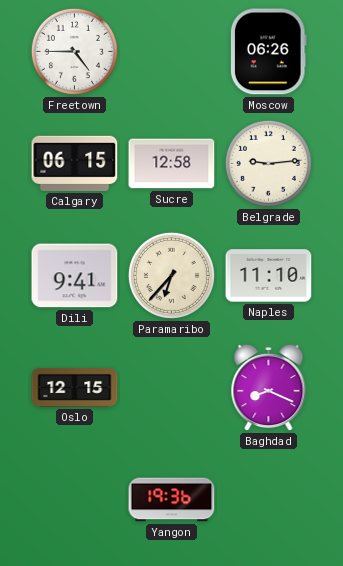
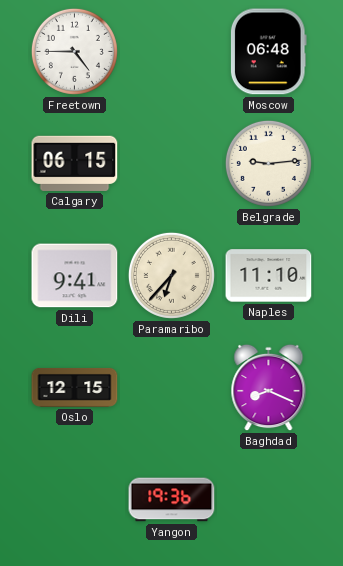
Moscow: 06:26 -> 06:48 (268, 52)
Sucre: 12:58 -> none (172, 164)
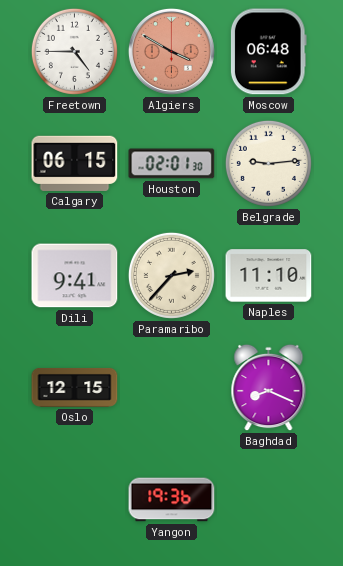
Algiers: none -> 3:50 (171, 51)
Houston: none -> 02:01 (172, 164)
Paramaribo: 6:37 -> 2:37 (171, 275)
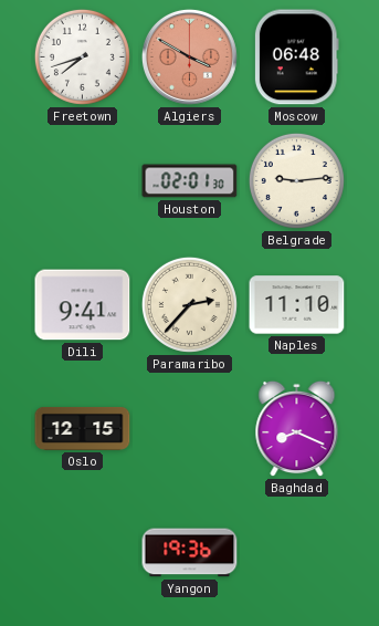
Freetown: 4:45 -> 7:42 (82, 56)
Calgary: 06:15 -> none (75, 163)
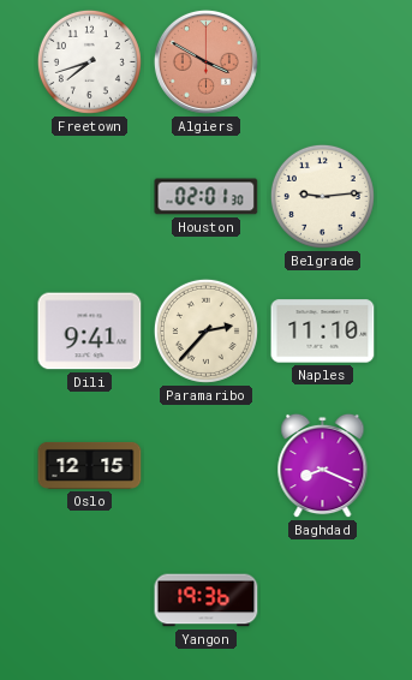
Moscow: 06:48 -> none (296, 58)
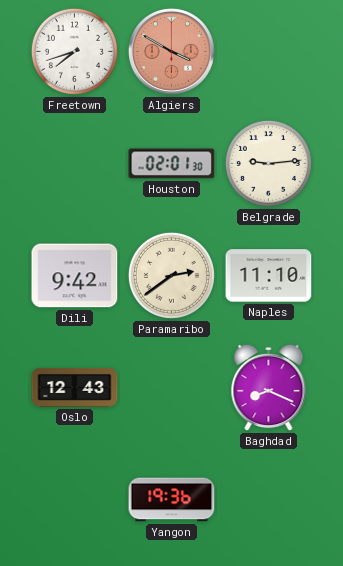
Dili: 9:41 -> 9:42 (75, 276)
Paramaribo: 2:37 -> 2:39 (171, 275)
Oslo: 12:15 -> 12:43 (75, 387)
